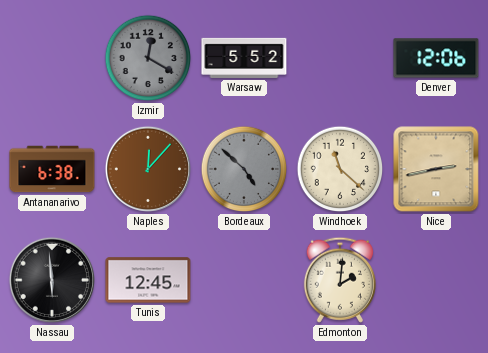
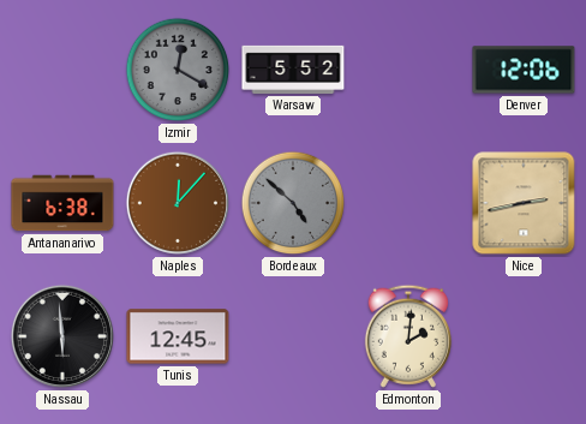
Windhoek: 11:22 -> none (340, 169)
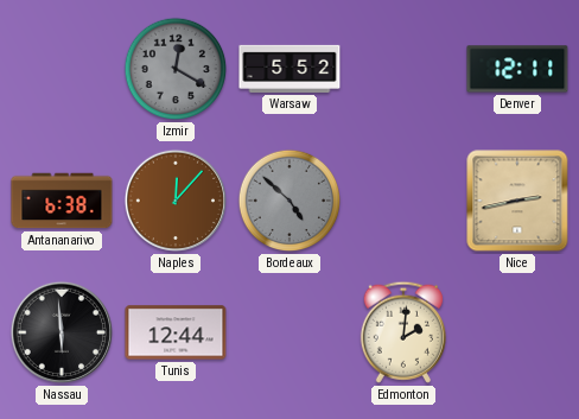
Denver: 12:06 -> 12:11 (517, 69)
Tunis: 12:45 -> 12:44 (176, 332)
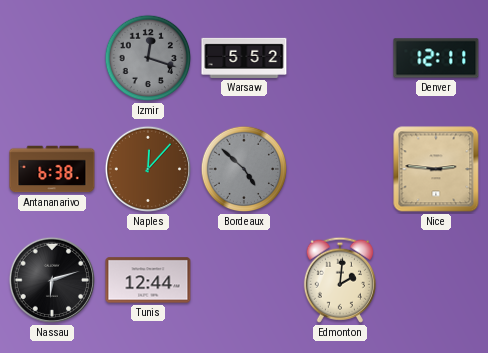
Izmir: 12:20 -> 12:18 (148, 58)
Nice: 2:43 -> 2:46 (436, 169)
Nassau: 5:59 -> 6:12 (52, 280)
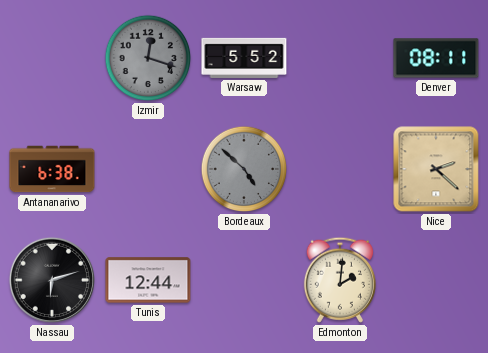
Denver: 12:11 -> 08:11 (436, 58)
Naples: 12:07 -> none (148, 169)
Nice: 2:46 -> 2:22 (436, 169)
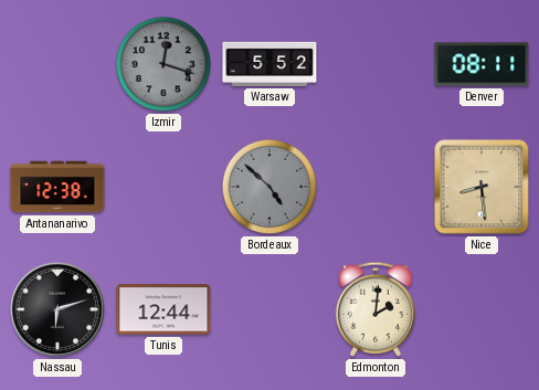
Antananarivo: 6:38 -> 12:38 (57, 187)
Nice: 2:22 -> 8:29 (482, 187)
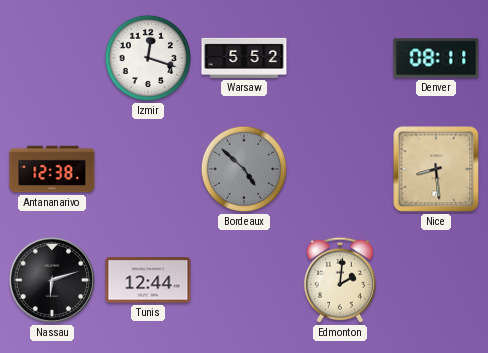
Izmir dial: grey -> white (148, 58)
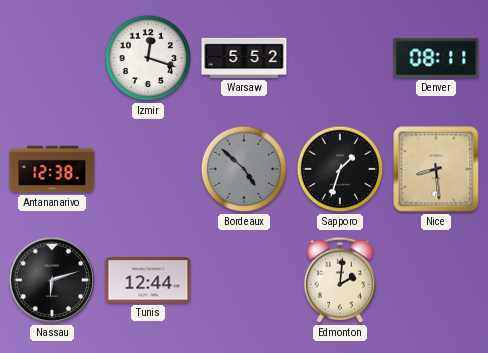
Sapporo: none -> 1:33 (340, 169)
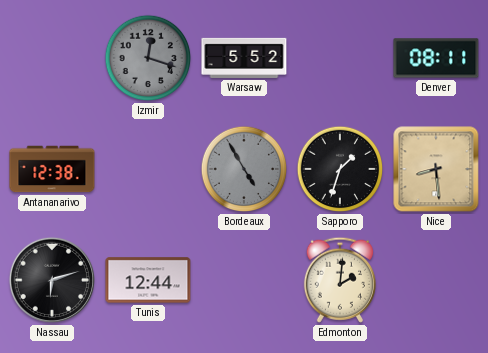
Izmir dial: white -> grey (148, 58)
Bordeaux: 4:52 -> 4:55 (244, 169)
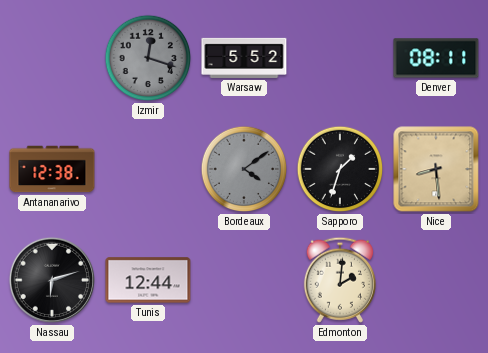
Bordeaux: 4:55 -> 4:09 (244, 169)
